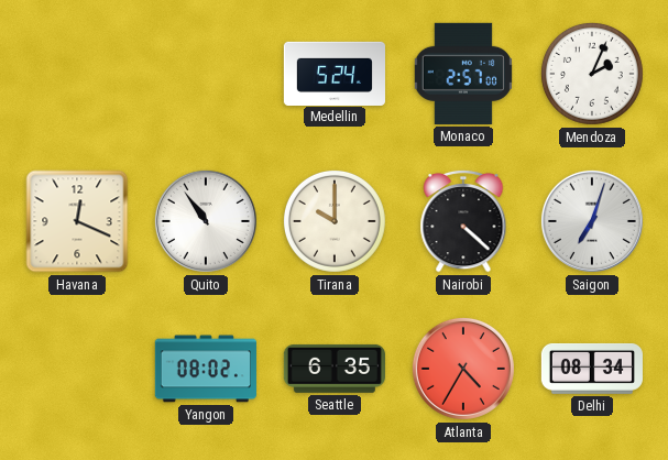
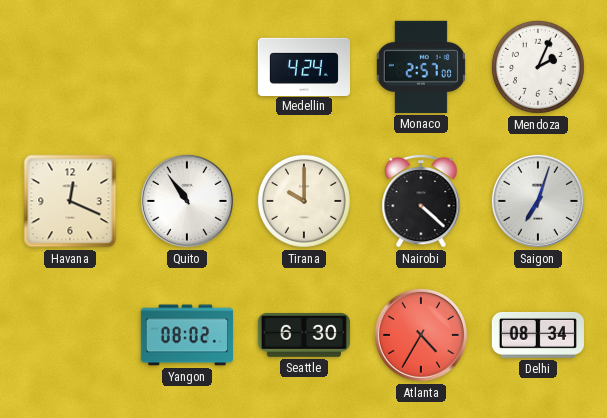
Medellin: 5:24 -> 4:24 (303, 66)
Seattle: 6:35 -> 6:30 (304, 335)
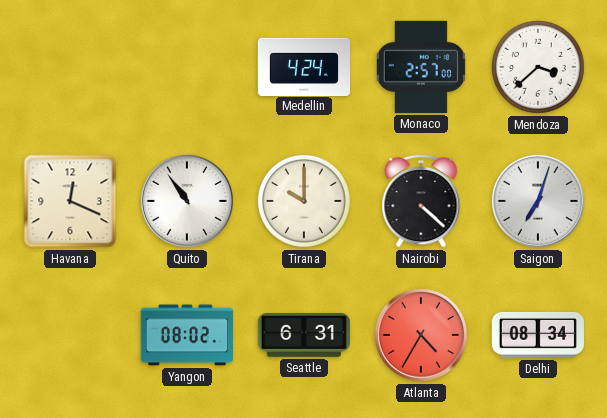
Mendoza: 2:04 -> 3:38 (538, 67)
Seattle: 6:30 -> 6:31 (304, 335)
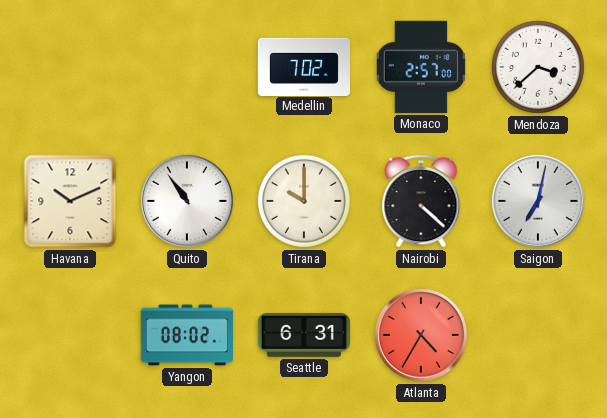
Medellin: 4:24 -> 7:02 (303, 66)
Havana: 12:19 -> 10:11 (70, 201)
Saigon: 7:03 -> 7:02 (538, 201)
Delhi: 08:34 -> none (538, 335)
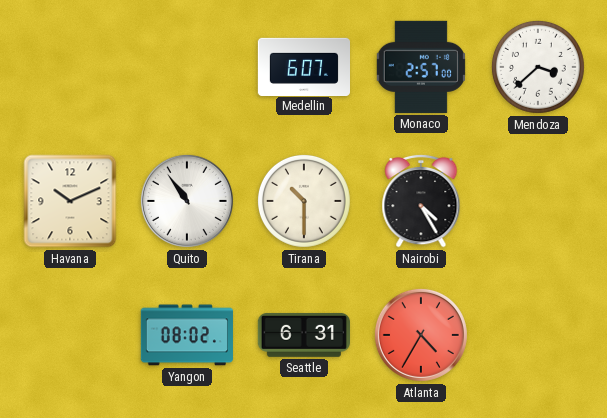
Medellin: 7:02 -> 6:07 (303, 66)
Tirana: 10:00 -> 10:30 (304, 201)
Nairobi: 4:22 -> 4:25 (421, 201)
Saigon: 7:02 -> none (538, 201)
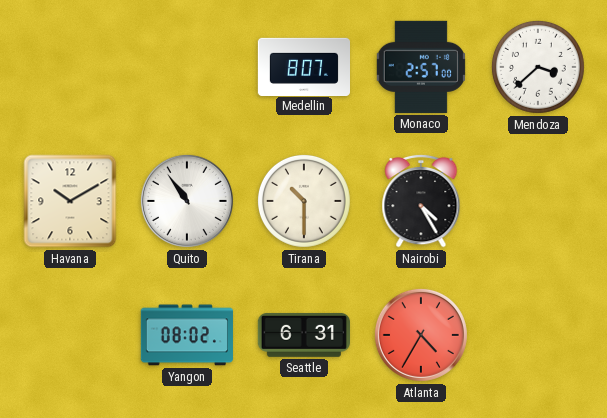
Medellin: 6:07 -> 8:07 (303, 66)
Havana: 10:11 -> 10:10 (70, 201)
